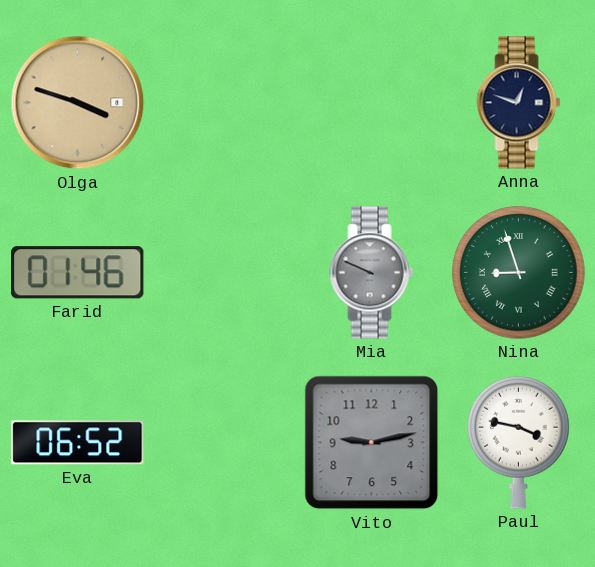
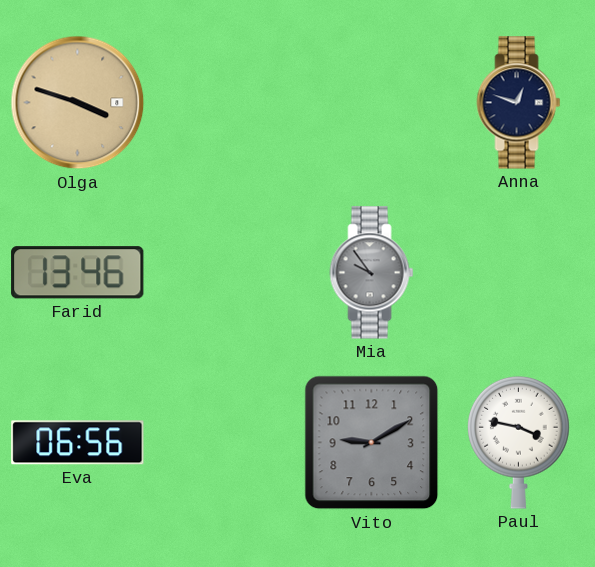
Farid: 01:46 -> 13:46 (78, 273)
Mia: 9:49 -> 9:54 (372, 273)
Nina: 8:57 -> none (519, 273)
Eva: 06:52 -> 06:56 (78, 443)
Vito: 9:13 -> 9:10 (372, 443)
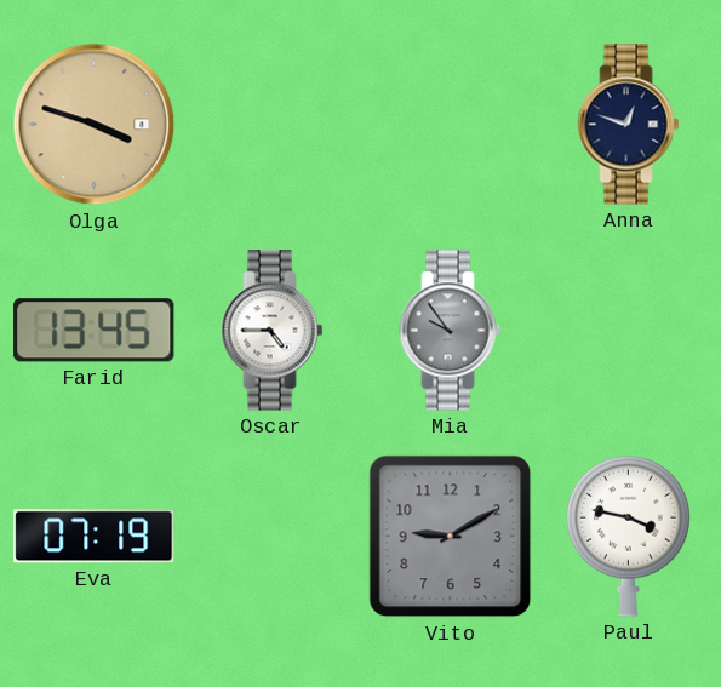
Farid: 13:46 -> 13:45 (95, 331)
Oscar: none -> 4:45 (273, 331)
Eva: 06:56 -> 07:19 (95, 537)
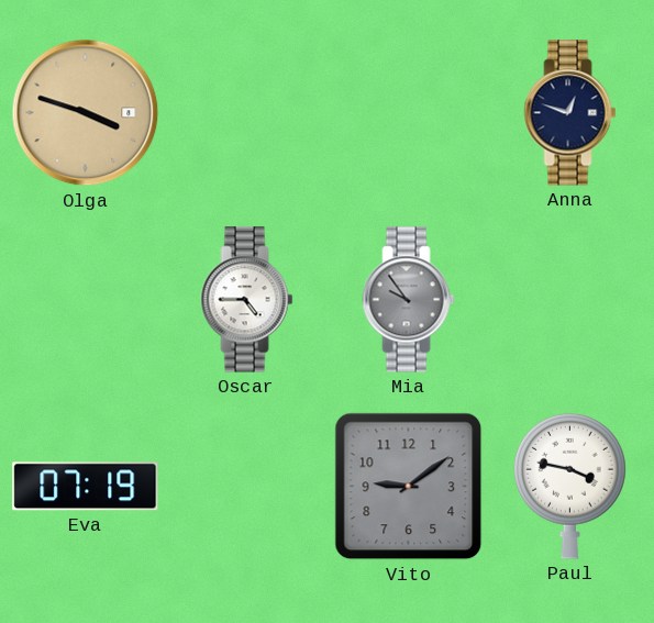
Farid: 13:45 -> none (95, 331)
Vito: 9:10 -> 9:09 (409, 487)
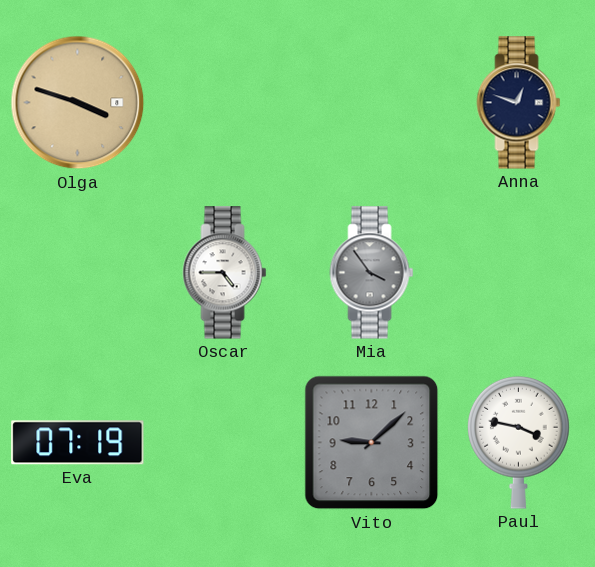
Mia: 9:54 -> 3:54 (372, 273)
Vito: 9:09 -> 9:08 (372, 443)
